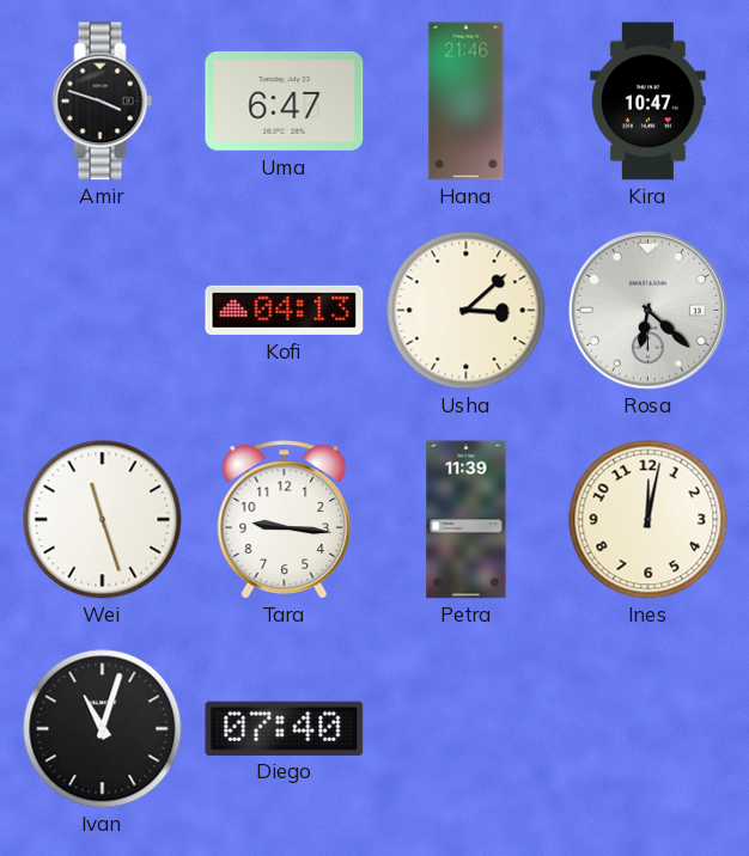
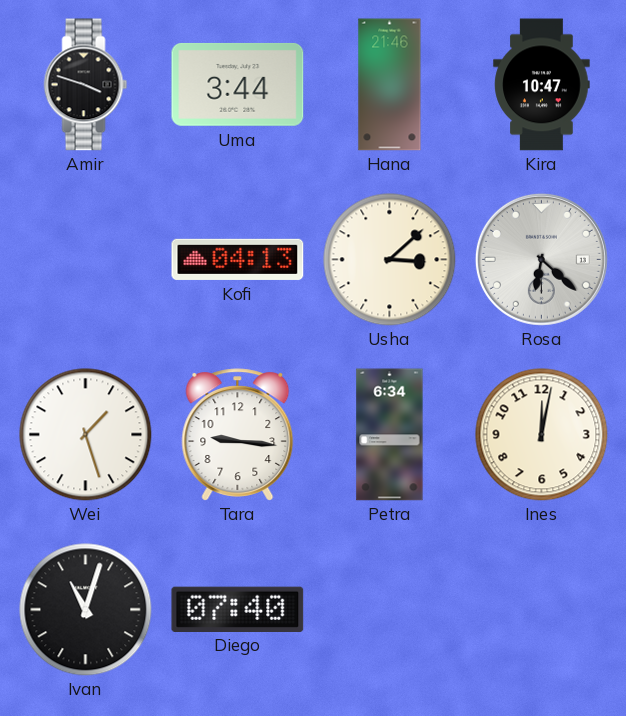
Uma: 6:47 -> 3:44 (238, 84)
Wei: 11:27 -> 1:27 (86, 435)
Petra: 11:39 -> 6:34 (390, 435)
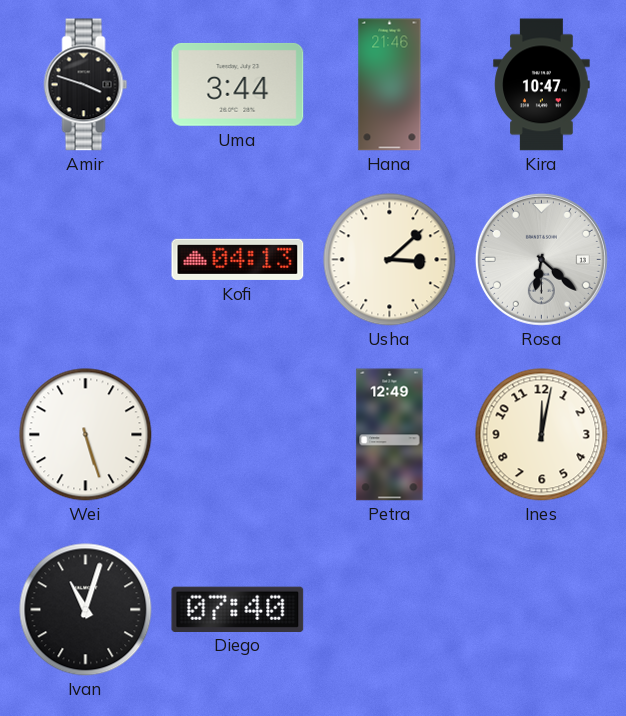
Wei: 1:27 -> 5:27 (86, 435)
Tara: 9:16 -> none (238, 435)
Petra: 6:34 -> 12:49 (390, 435)
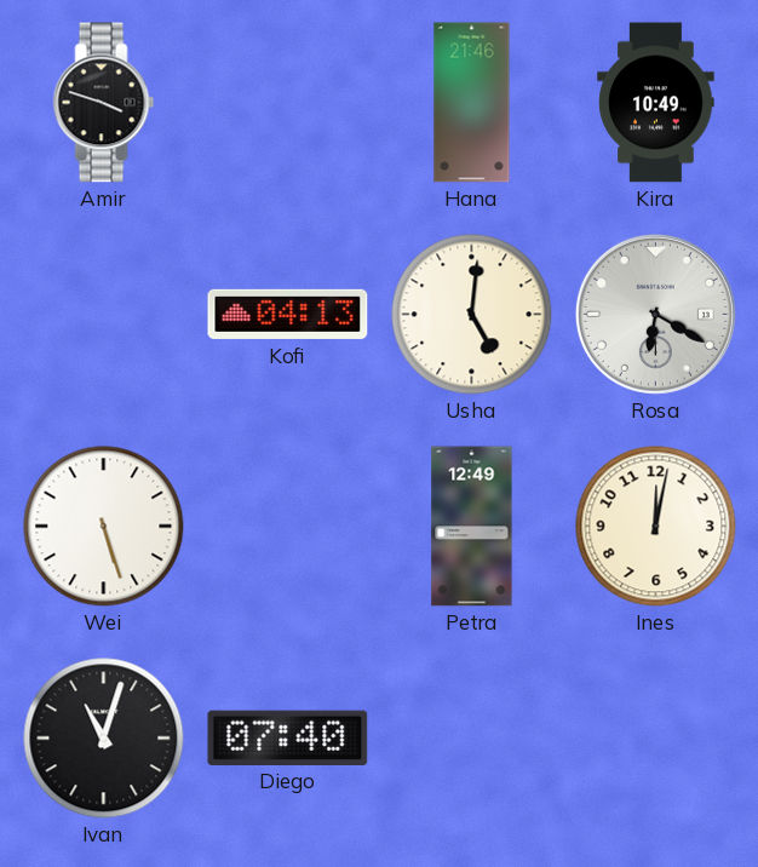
Uma: 3:44 -> none (238, 84)
Kira: 10:47 -> 10:49 (656, 103)
Usha: 3:08 -> 5:01 (472, 315)
Rosa: 6:22 -> 6:20 (655, 314)
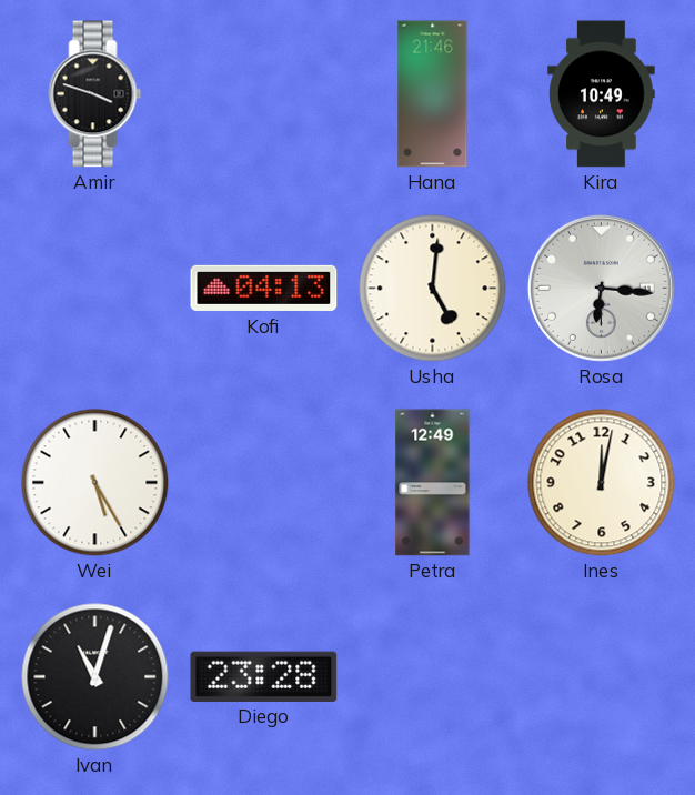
Rosa: 6:20 -> 6:16 (601, 288)
Wei: 5:27 -> 5:25 (95, 483)
Diego: 07:40 -> 23:28 (264, 676)
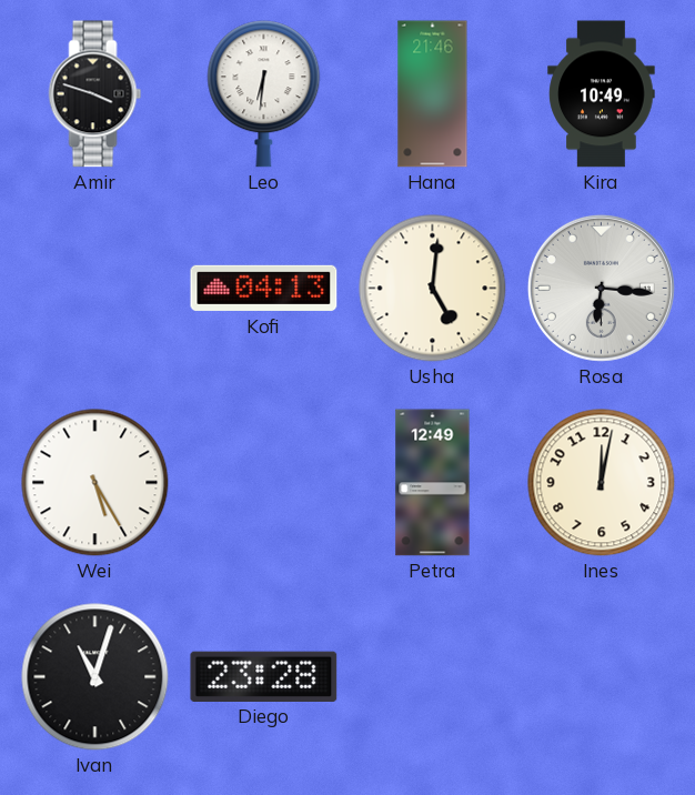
Leo: none -> 6:31 (264, 94)
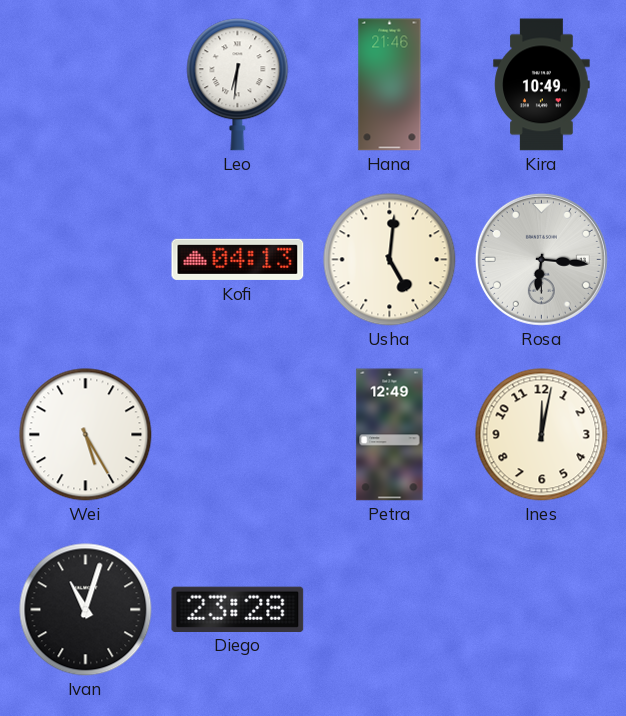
Amir: 3:48 -> none (95, 94)
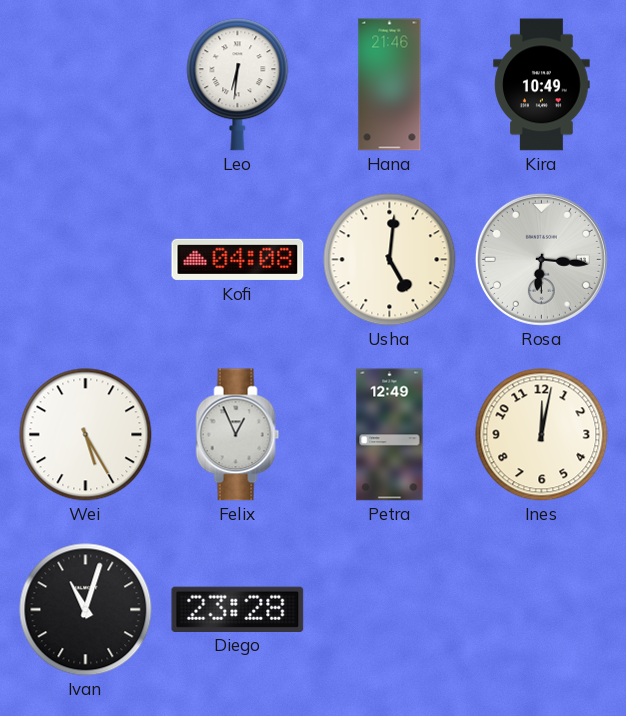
Kofi: 04:13 -> 04:08 (238, 259)
Felix: none -> 12:56 (238, 435)
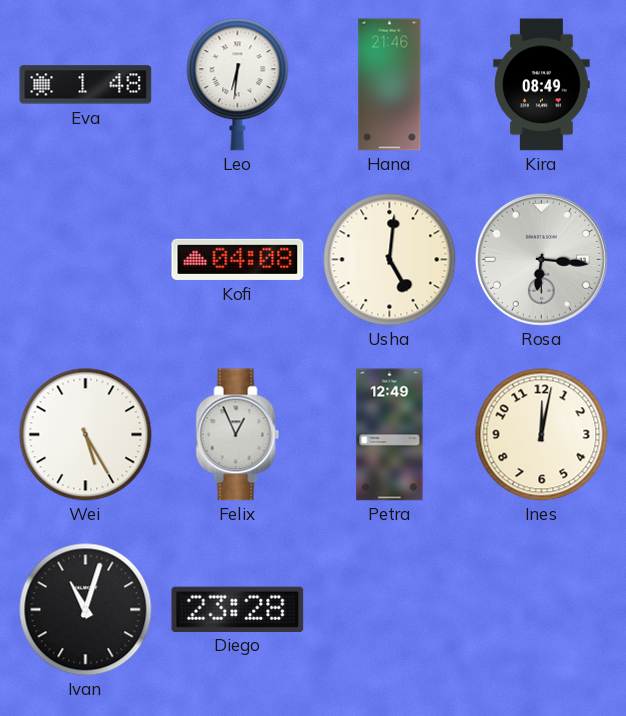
Eva: none -> 1:48 (86, 85)
Kira: 10:49 -> 08:49 (542, 85)
